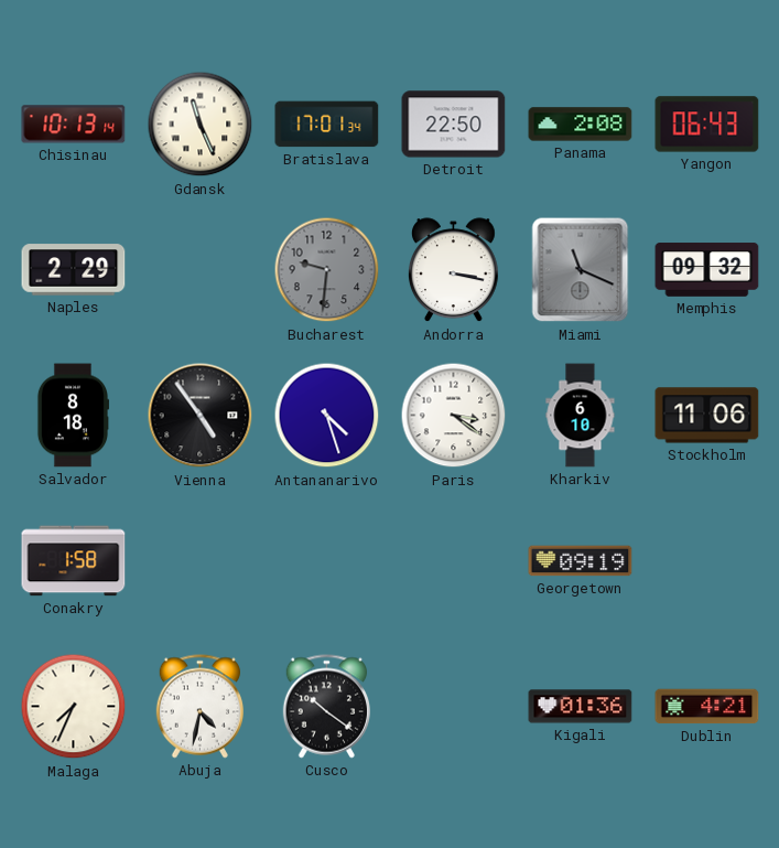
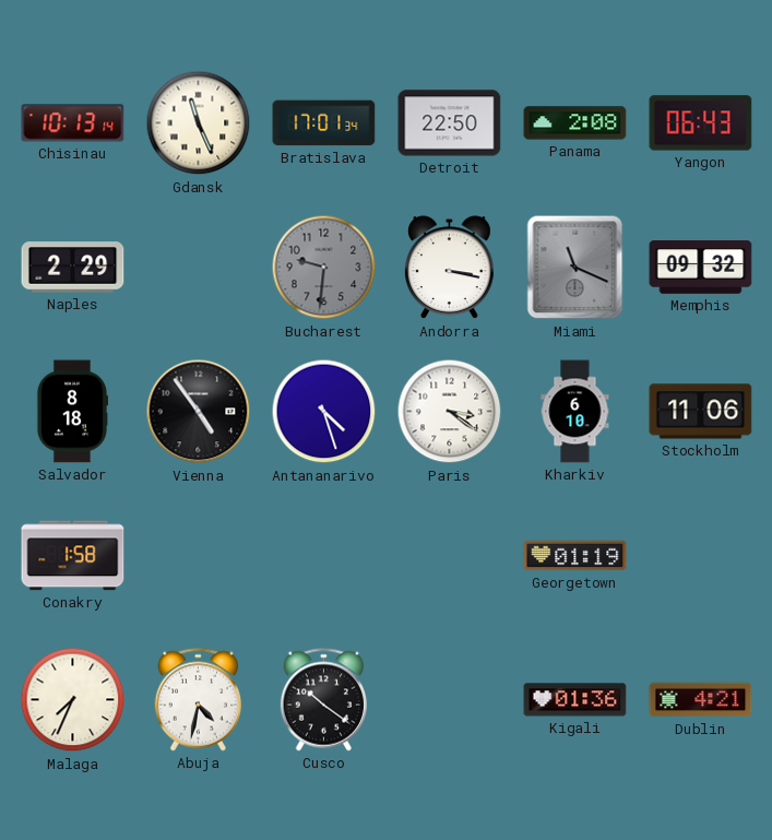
Georgetown: 09:19 -> 01:19 (575, 556)
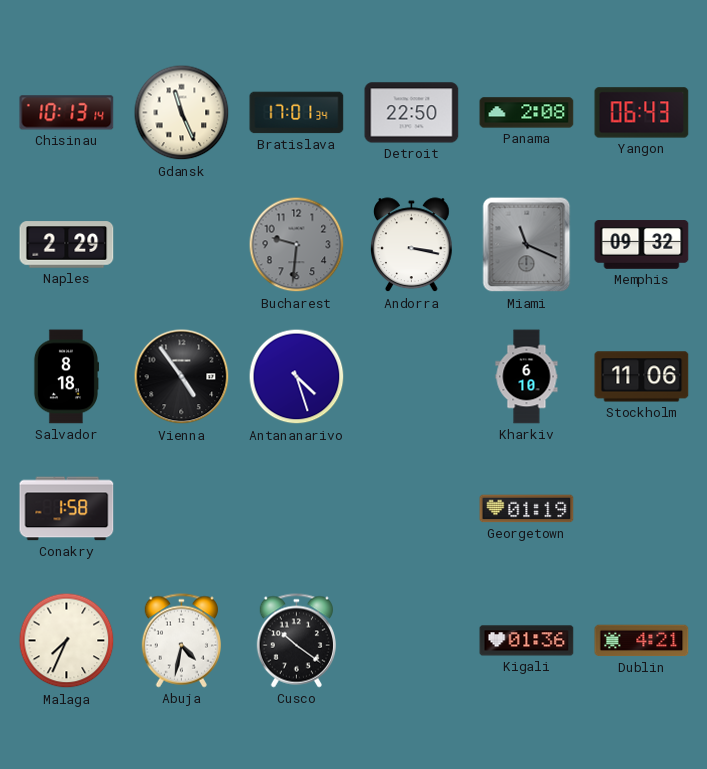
Paris: 3:21 -> none (450, 412)
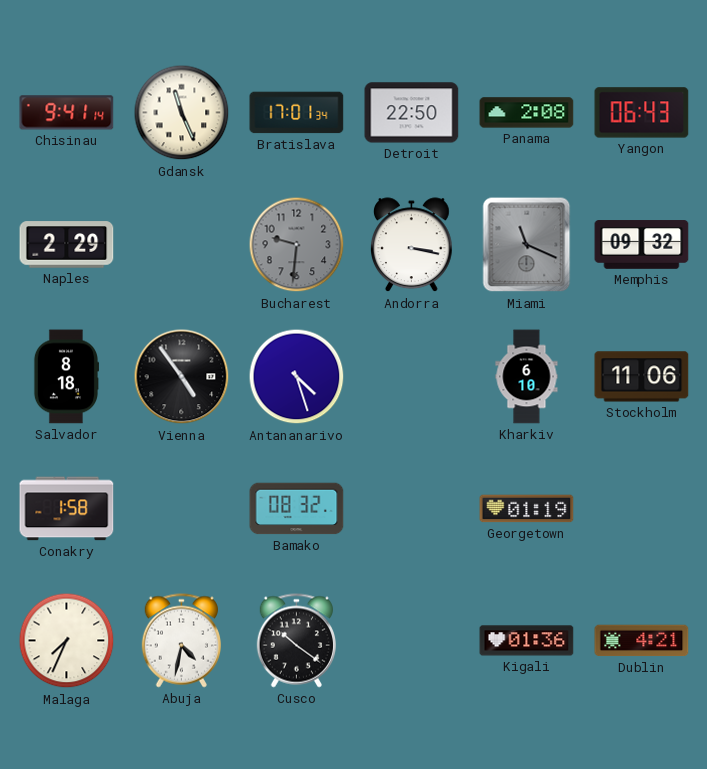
Chisinau: 10:13 -> 9:41 (67, 113)
Bamako: none -> 08:32 (297, 509)
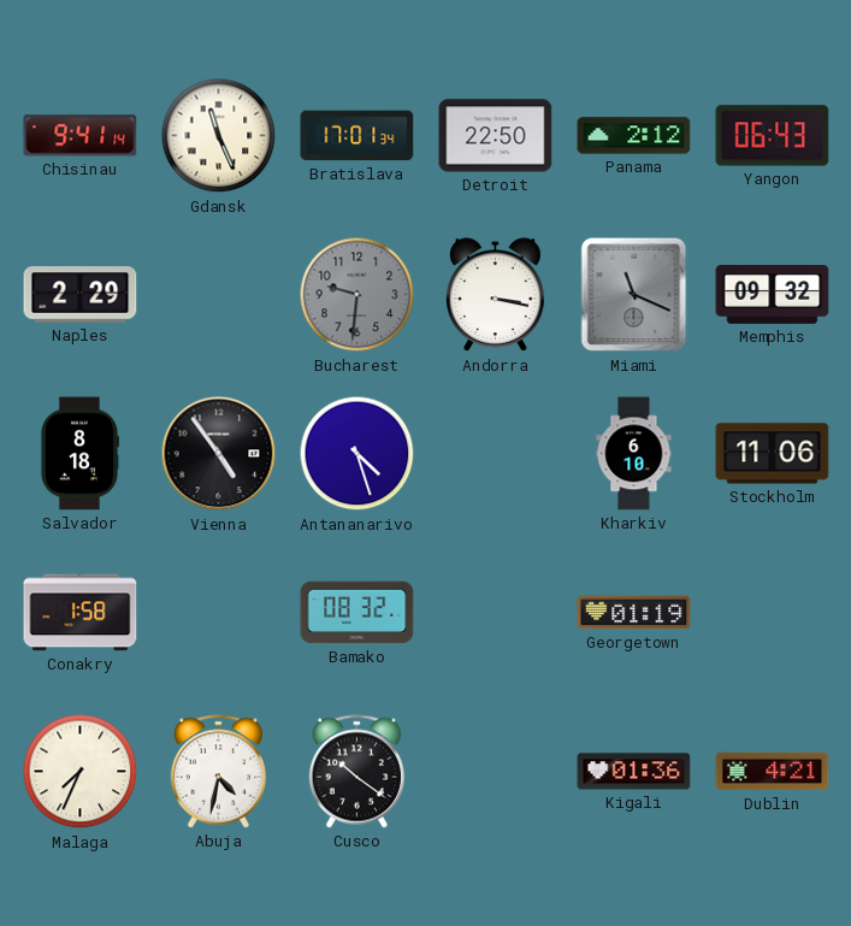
Panama: 2:08 -> 2:12 (634, 136)
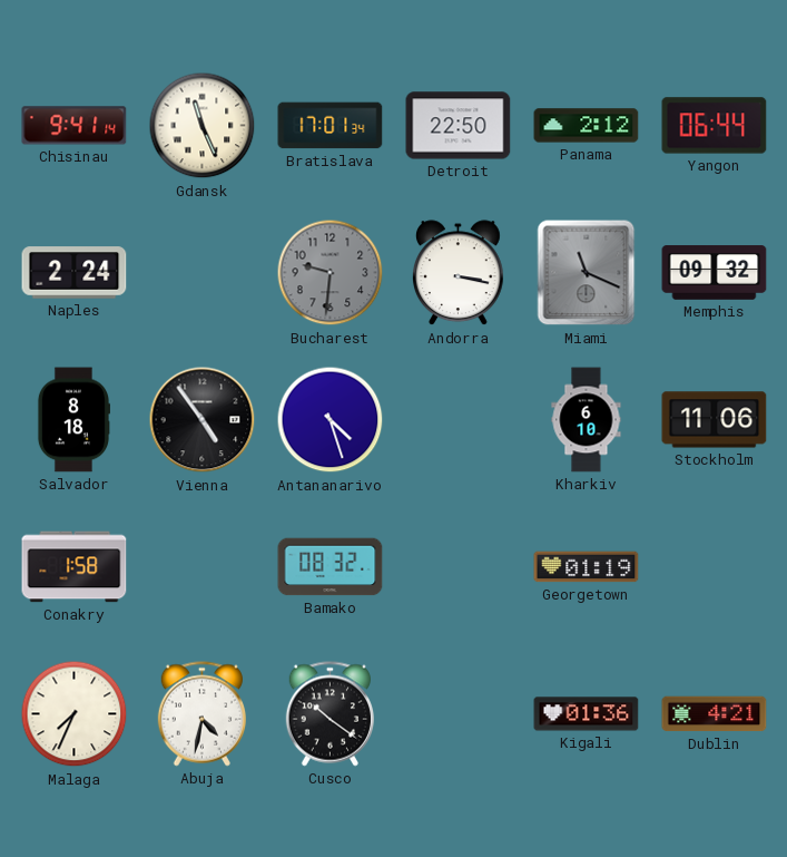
Yangon: 06:43 -> 06:44 (715, 126)
Naples: 2:29 -> 2:24 (75, 273)
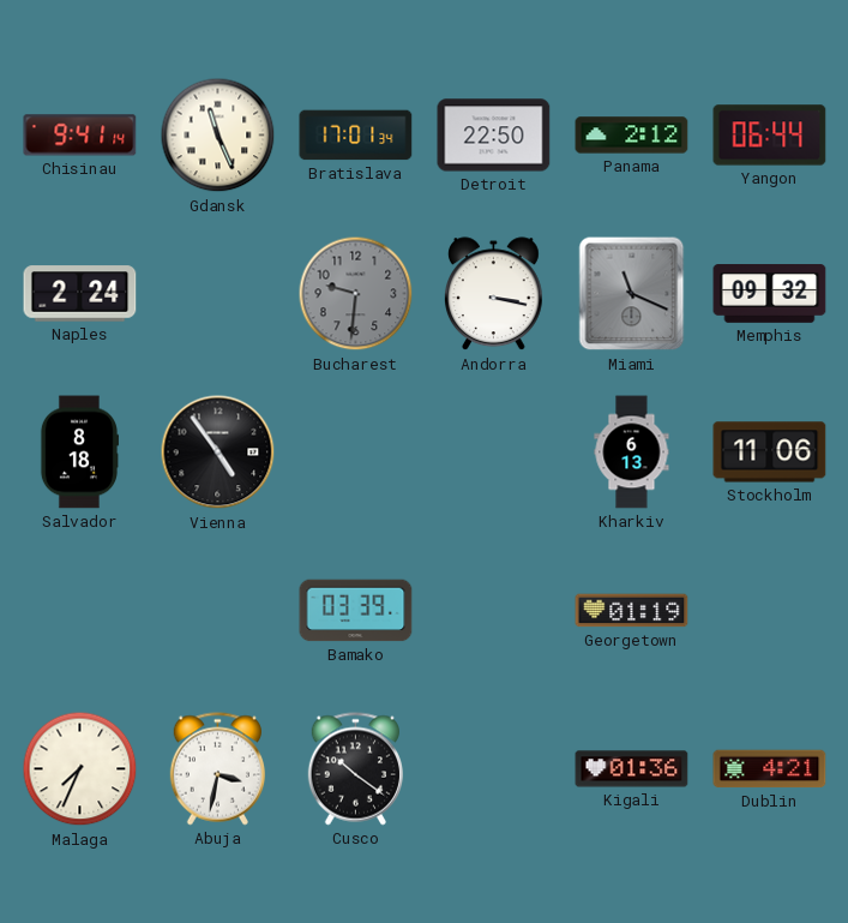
Antananarivo: 4:27 -> none (331, 420)
Kharkiv: 6:10 -> 6:13 (632, 452)
Conakry: 1:58 -> none (75, 567)
Bamako: 08:32 -> 03:39 (356, 611)
Abuja: 4:32 -> 3:32 (217, 769)
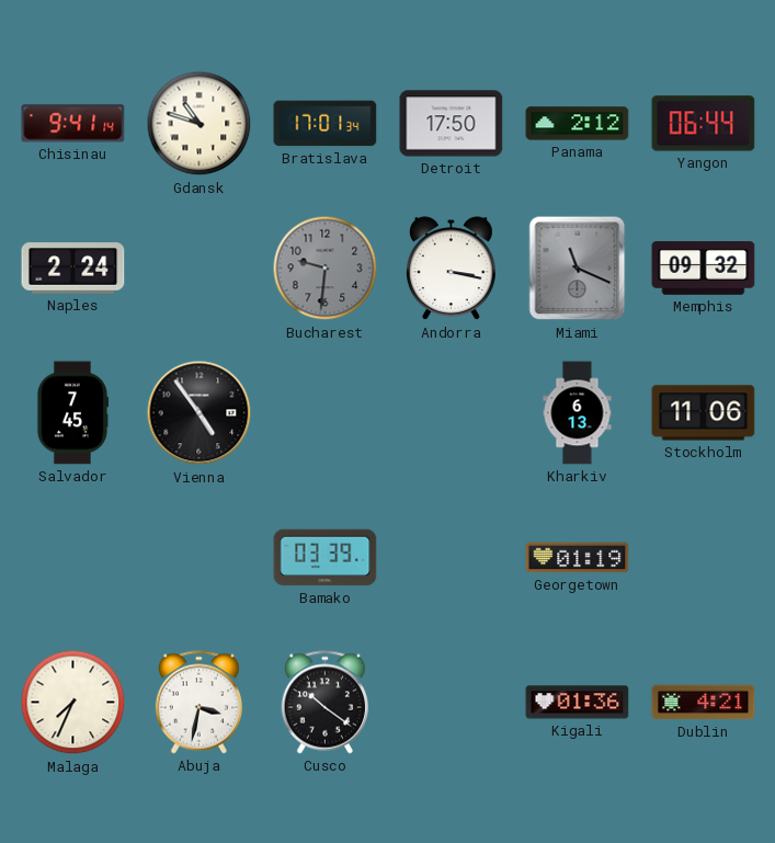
Gdansk: 11:26 -> 10:48 (200, 124)
Detroit: 22:50 -> 17:50 (452, 124)
Salvador: 8:18 -> 7:45 (71, 413)
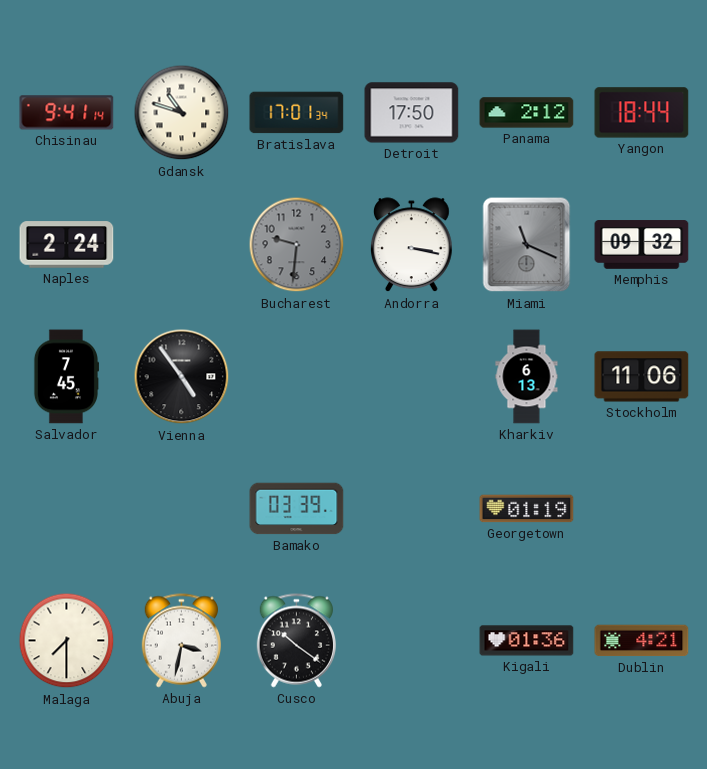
Yangon: 06:44 -> 18:44 (642, 113)
Malaga: 7:34 -> 7:30 (67, 641)
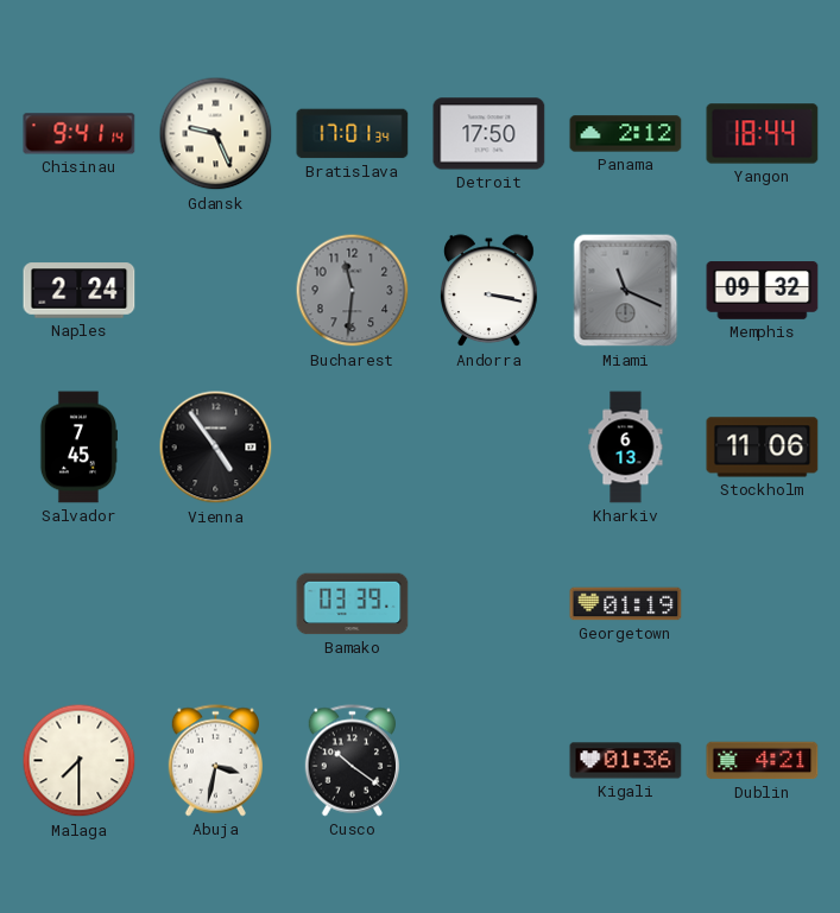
Gdansk: 10:48 -> 9:26 (216, 134)
Bucharest: 9:31 -> 11:31 (353, 291)
